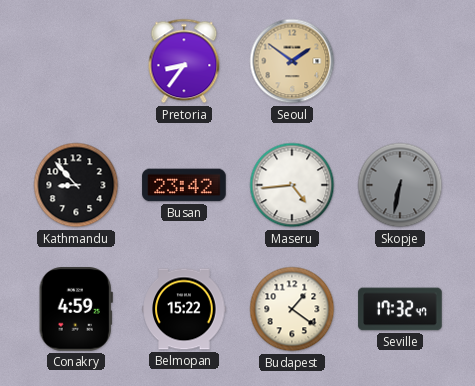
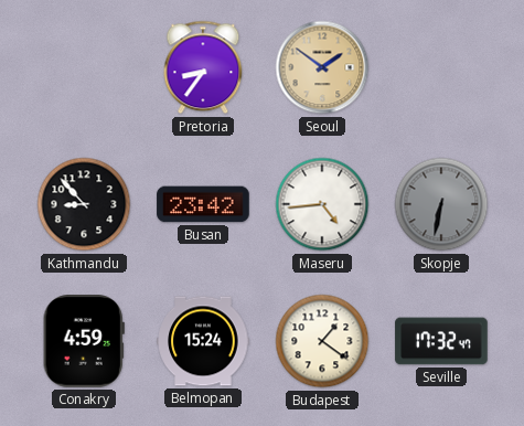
Belmopan: 15:22 -> 15:24 (203, 341)
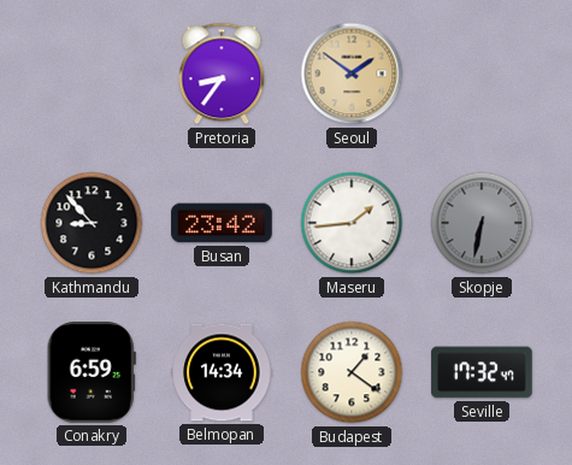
Maseru: 4:44 -> 1:44 (352, 223)
Conakry: 4:59 -> 6:59 (92, 372)
Belmopan: 15:24 -> 14:34 (222, 372)
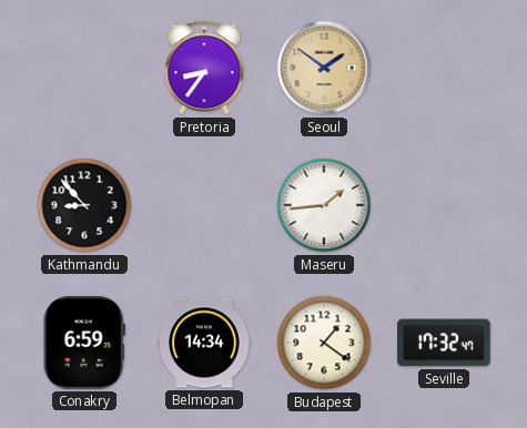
Busan: 23:42 -> none (222, 223)
Skopje: 6:32 -> none (482, 223)
